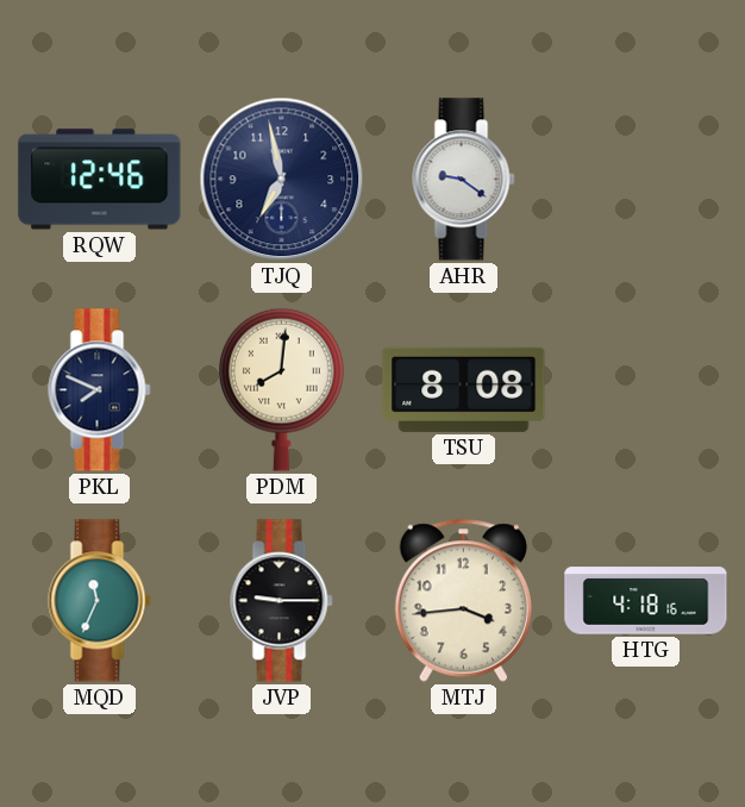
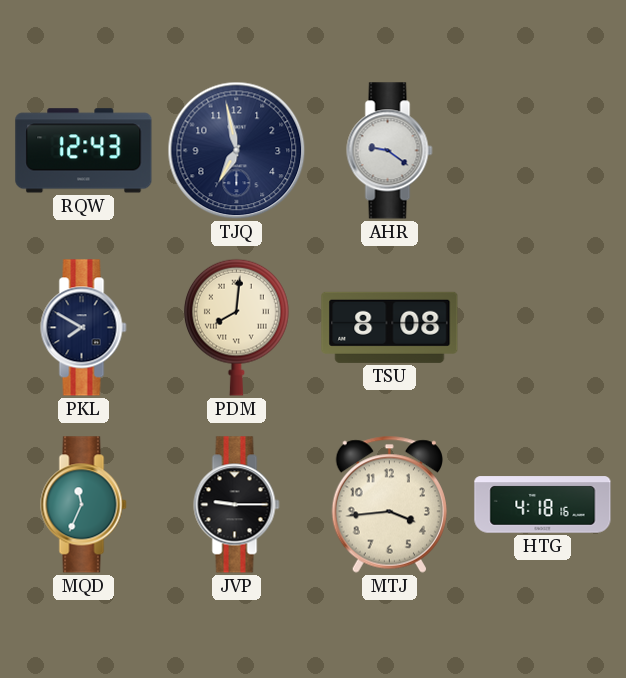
RQW: 12:46 -> 12:43 (84, 151)
PKL: 7:49 -> 7:50 (84, 328)
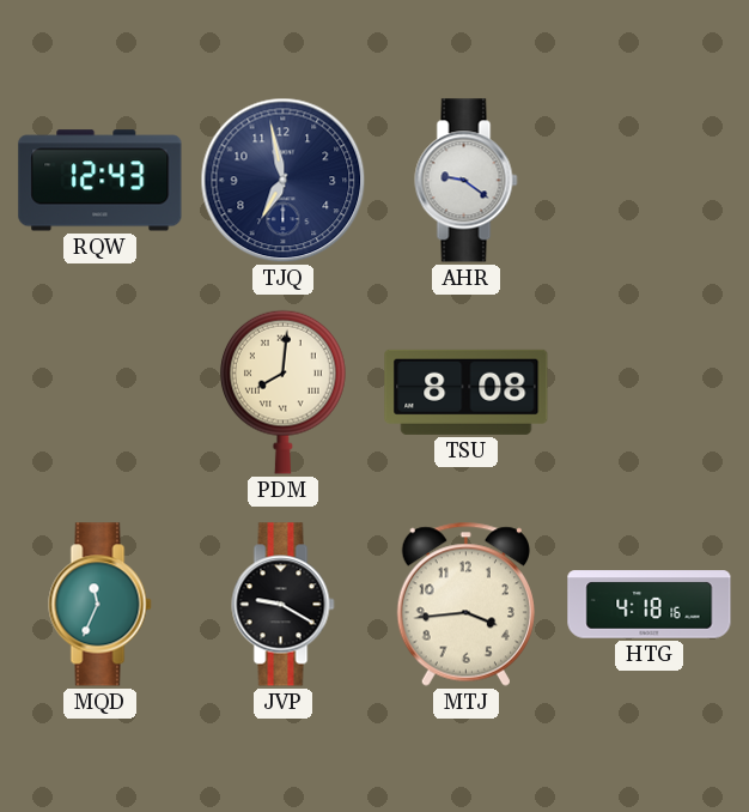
PKL: 7:50 -> none (84, 328)
JVP: 9:15 -> 9:20 (284, 605)
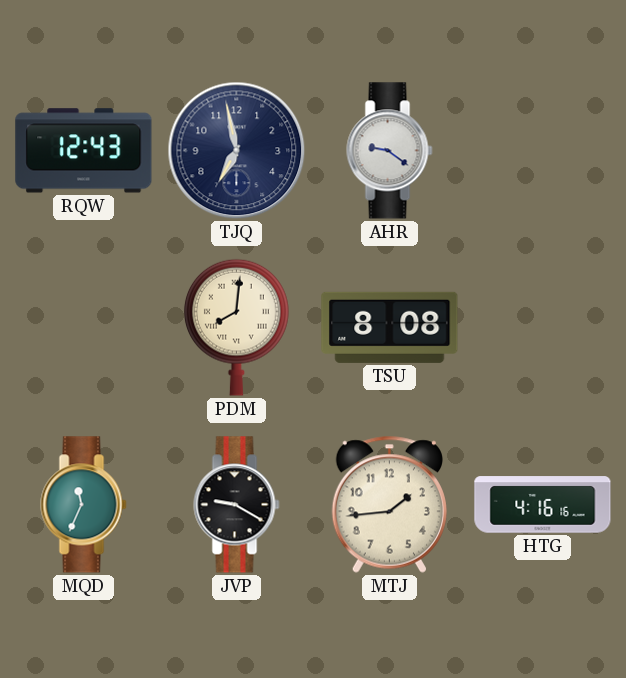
MTJ: 3:44 -> 1:44 (389, 504)
HTG: 4:18 -> 4:16 (543, 505)
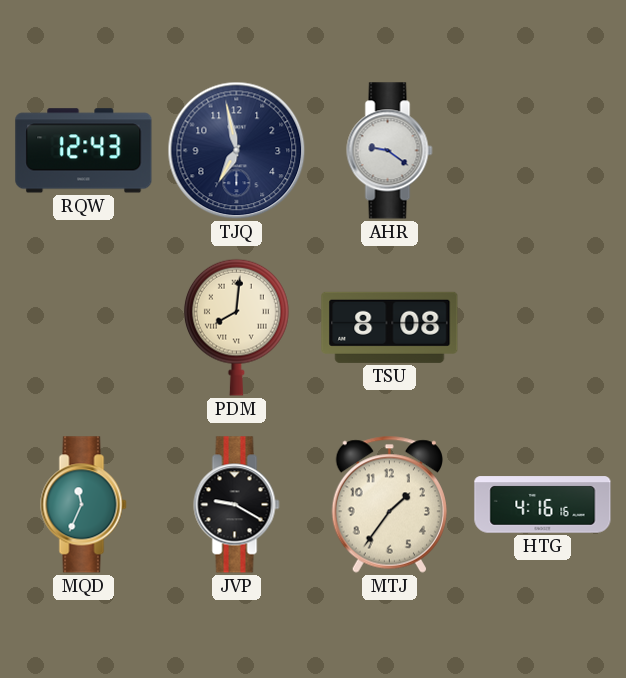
MTJ: 1:44 -> 1:36 (389, 504)
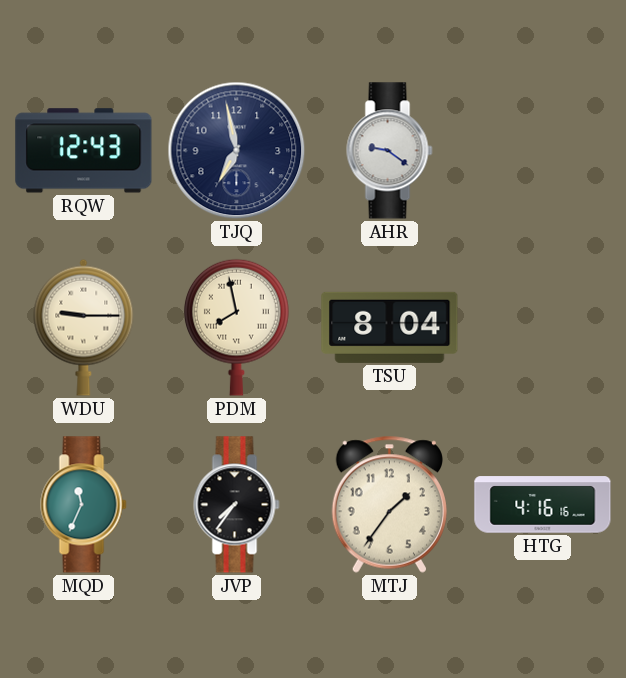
WDU: none -> 9:15 (84, 327)
PDM: 8:01 -> 7:58 (236, 327)
TSU: 8:08 -> 8:04 (390, 327)
JVP: 9:20 -> 7:36 (237, 505)
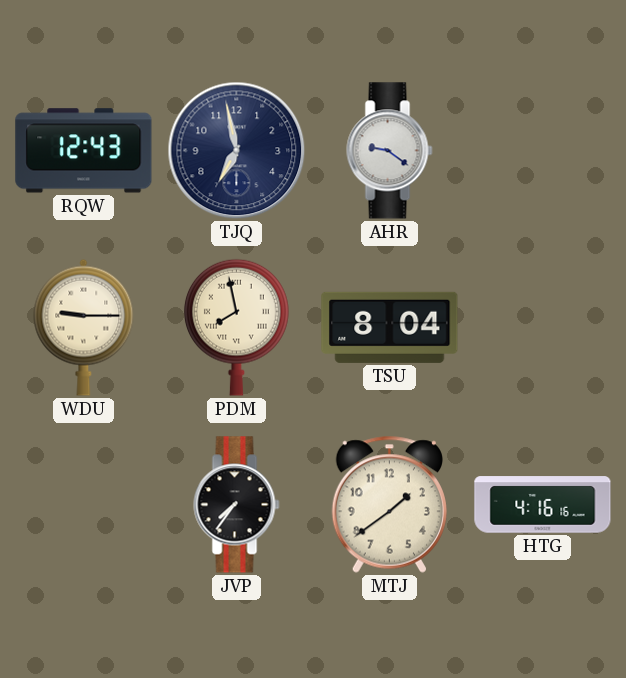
MQD: 11:34 -> none (84, 505)
MTJ: 1:36 -> 1:39 (389, 504)
